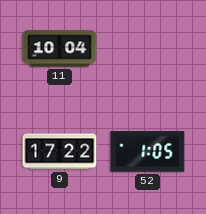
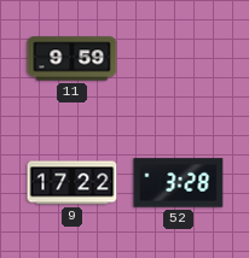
11: 10:04 -> 9:59 (73, 59)
52: 1:05 -> 3:28 (179, 183)
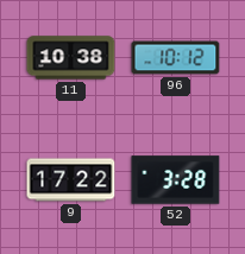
11: 9:59 -> 10:38 (71, 58)
96: none -> 10:12 (176, 58)
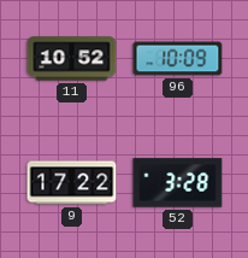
11: 10:38 -> 10:52 (72, 59)
96: 10:12 -> 10:09 (178, 59)
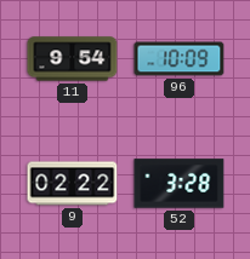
11: 10:52 -> 9:54 (73, 59)
9: 17:22 -> 02:22 (73, 184)
